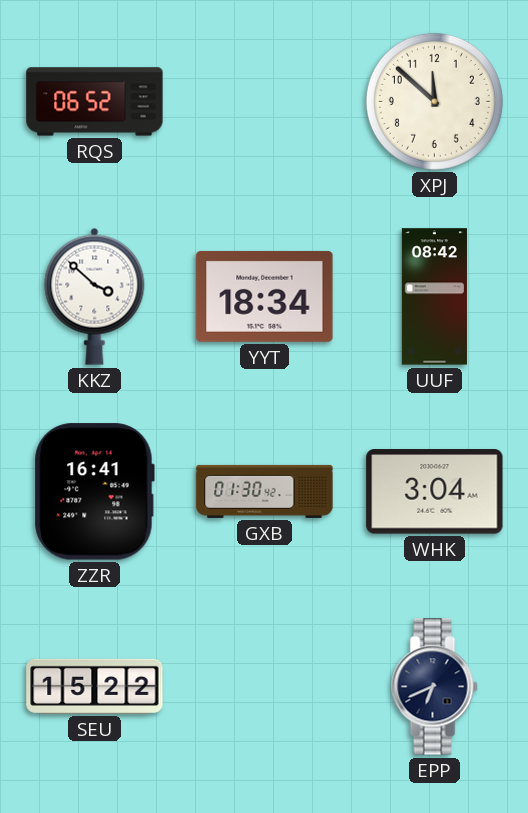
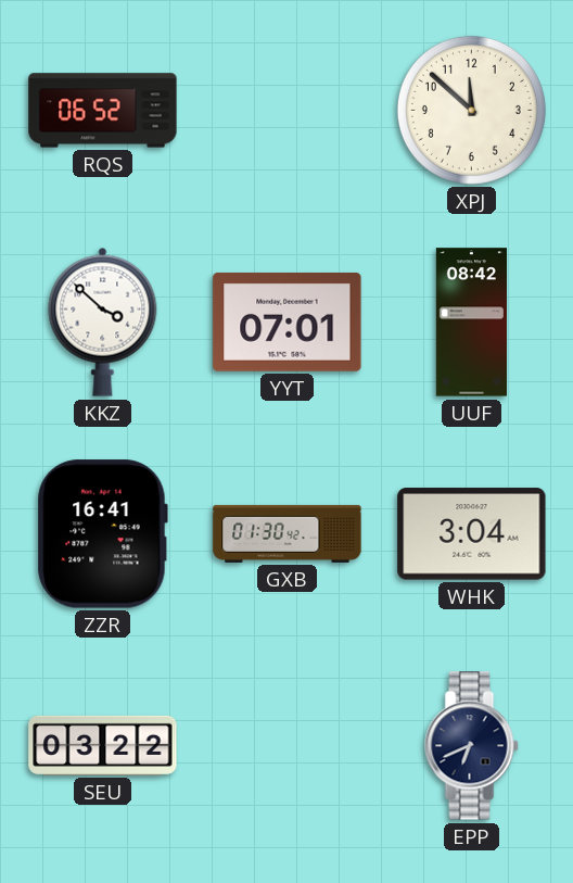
YYT: 18:34 -> 07:01 (288, 321)
SEU: 15:22 -> 03:22 (103, 745)
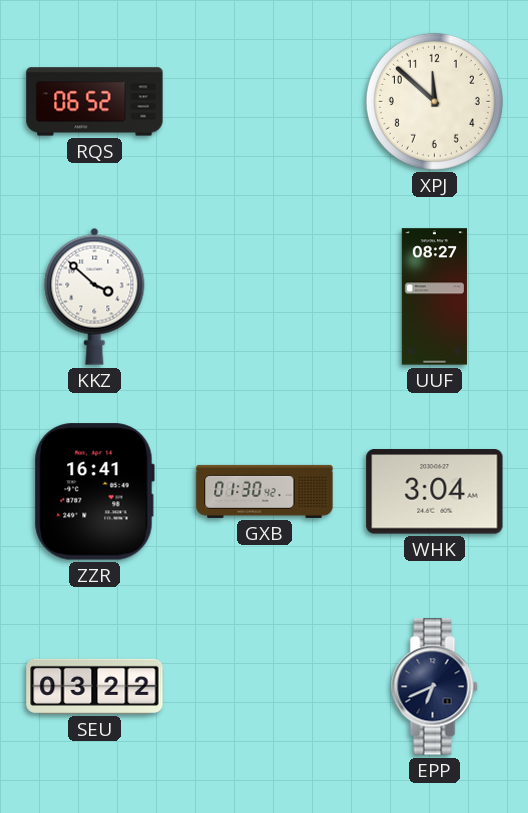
YYT: 07:01 -> none (288, 321)
UUF: 08:42 -> 08:27 (434, 297)
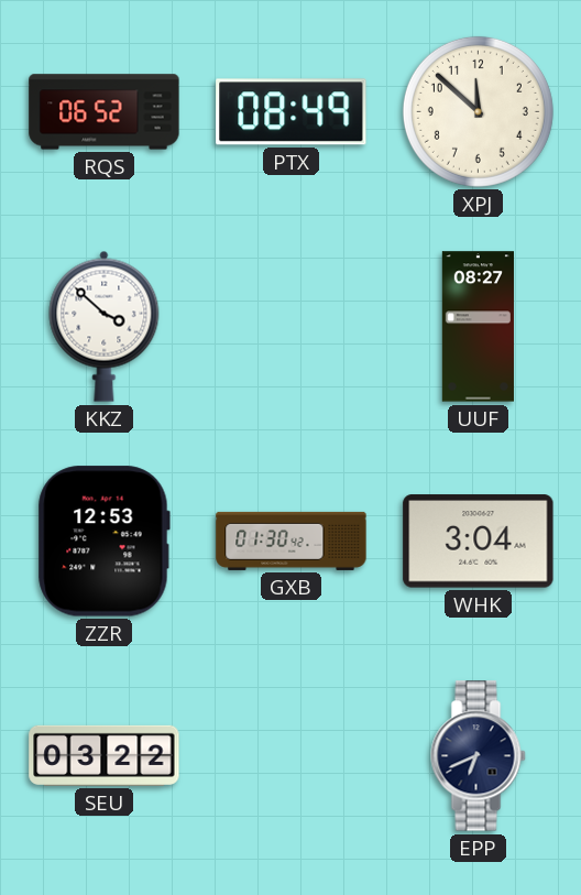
PTX: none -> 08:49 (292, 112)
ZZR: 16:41 -> 12:53 (103, 542)
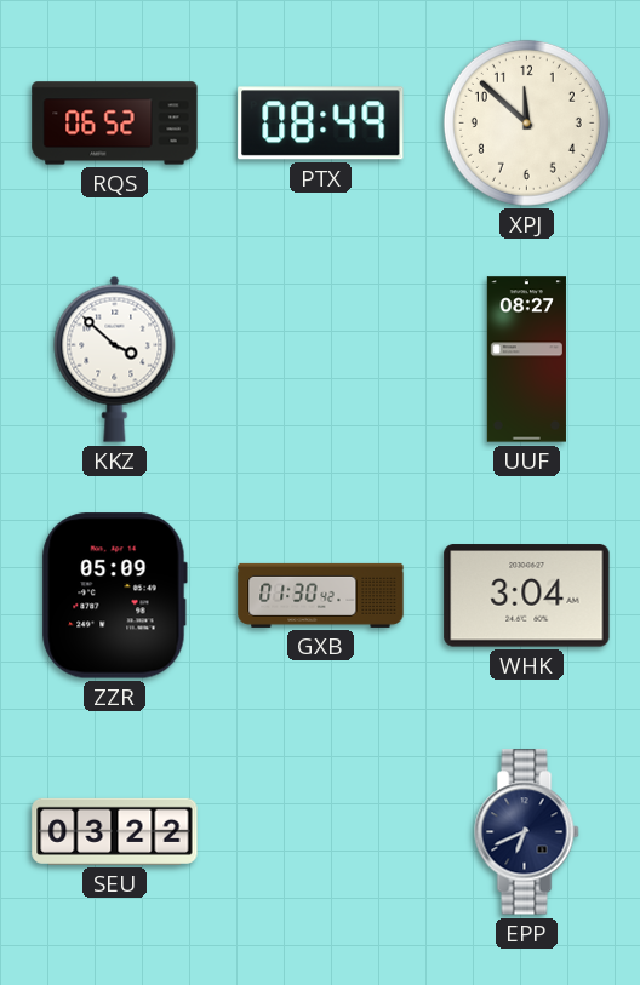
ZZR: 12:53 -> 05:09 (114, 596)
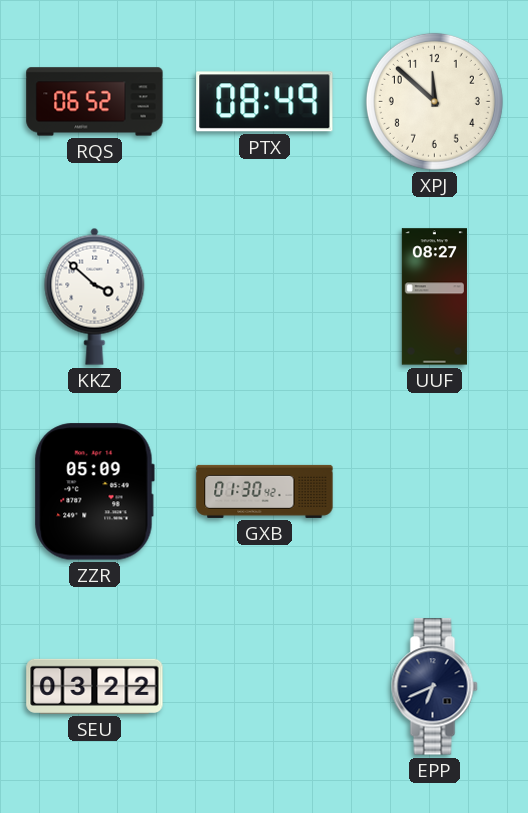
WHK: 3:04 -> none (527, 596)
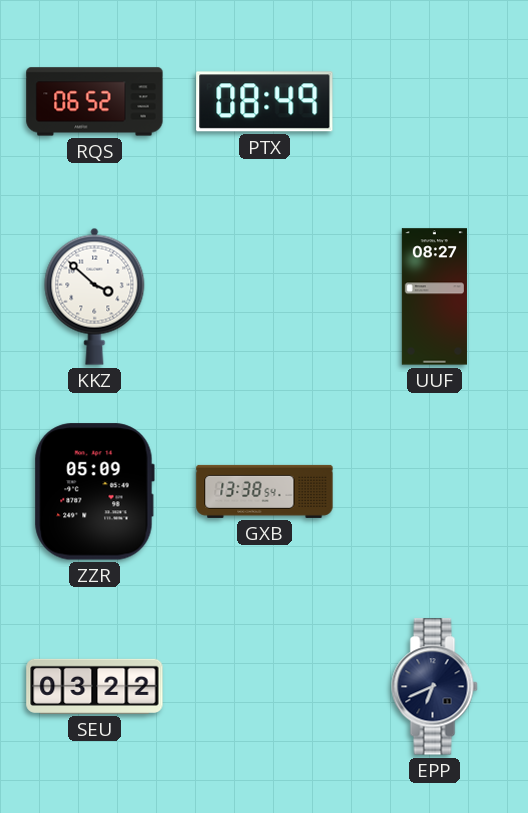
XPJ: 11:52 -> none (434, 101)
GXB: 01:30 -> 13:38 (265, 491)
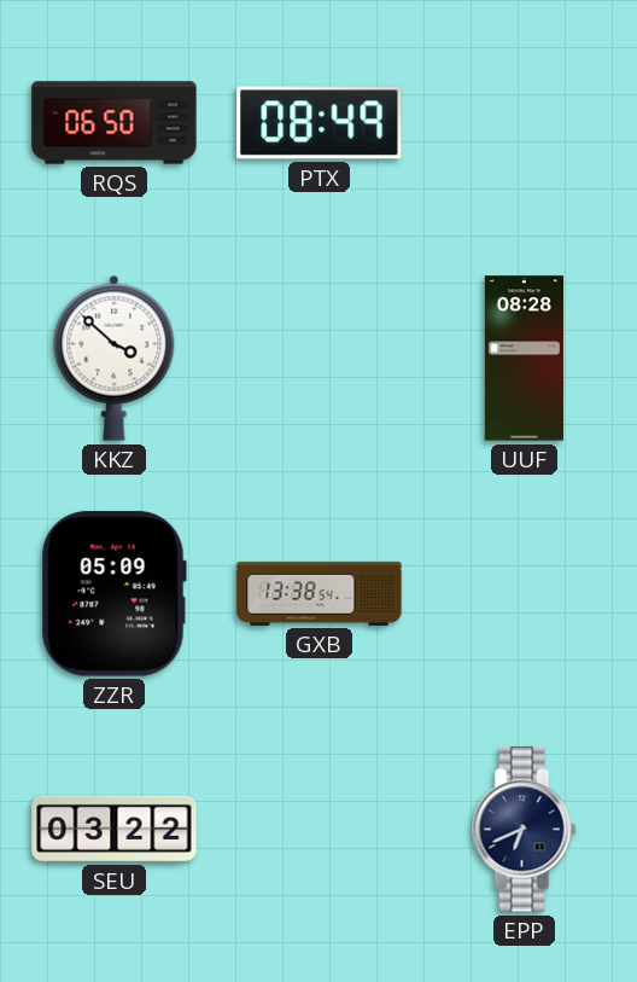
RQS: 06:52 -> 06:50 (115, 123)
UUF: 08:27 -> 08:28 (524, 359)
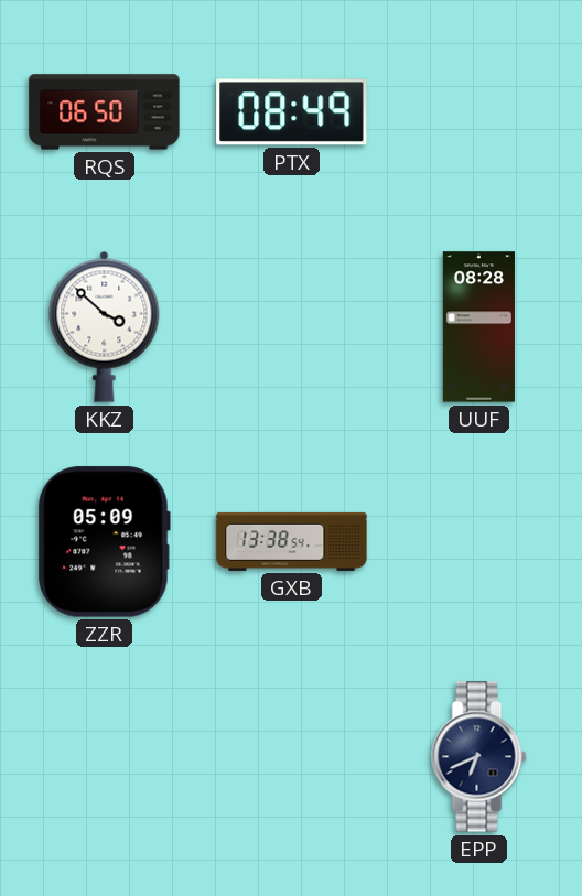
SEU: 03:22 -> none (115, 829)
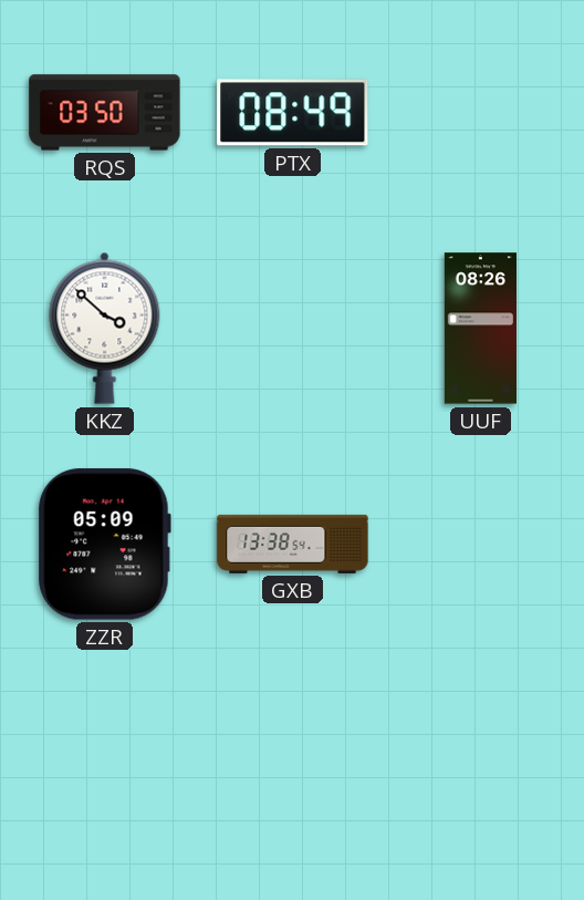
RQS: 06:50 -> 03:50 (105, 113)
UUF: 08:28 -> 08:26 (480, 329)
EPP: 6:41 -> none (479, 757)
